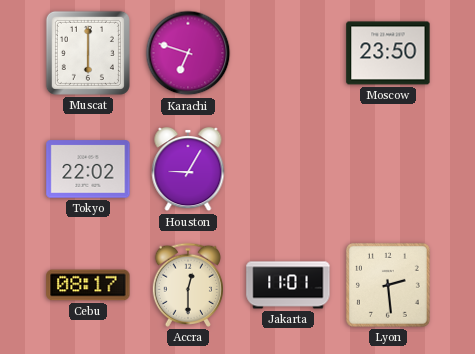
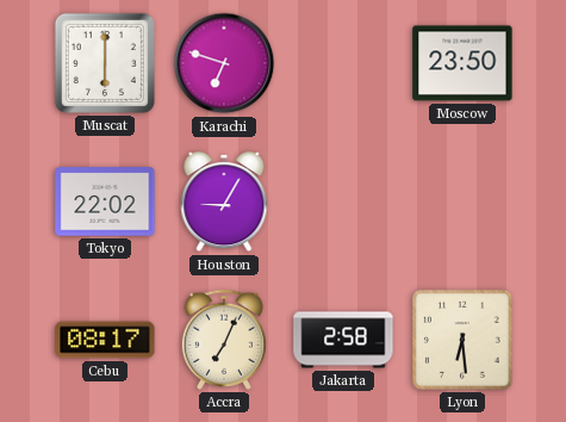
Accra: 12:30 -> 7:04 (223, 340)
Jakarta: 11:01 -> 2:58 (343, 340)
Lyon: 2:29 -> 6:29 (462, 340)
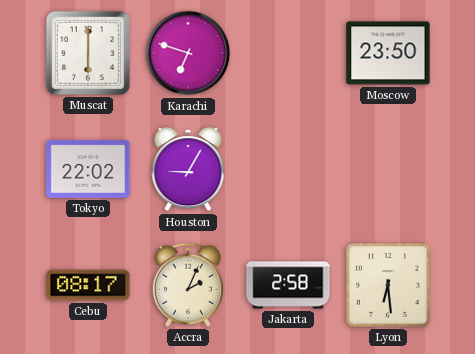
Accra: 7:04 -> 2:04 (187, 285)
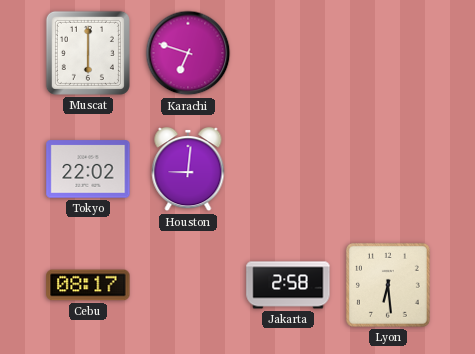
Moscow: 23:50 -> none (388, 53)
Houston: 9:05 -> 9:01 (188, 170)
Accra: 2:04 -> none (187, 285)
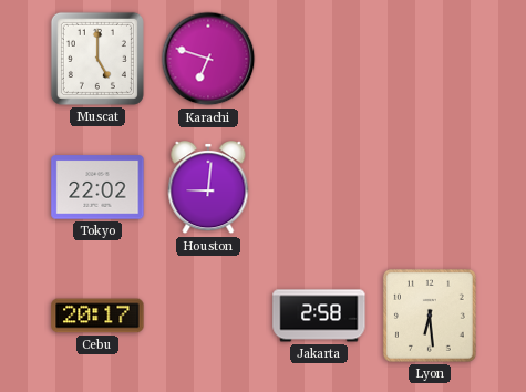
Muscat: 6:00 -> 5:00 (97, 59)
Cebu: 08:17 -> 20:17 (97, 316)
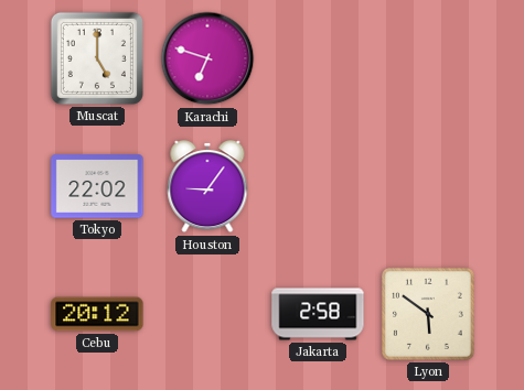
Houston: 9:01 -> 9:06 (207, 187)
Cebu: 20:17 -> 20:12 (97, 314)
Lyon: 6:29 -> 5:51 (428, 314)
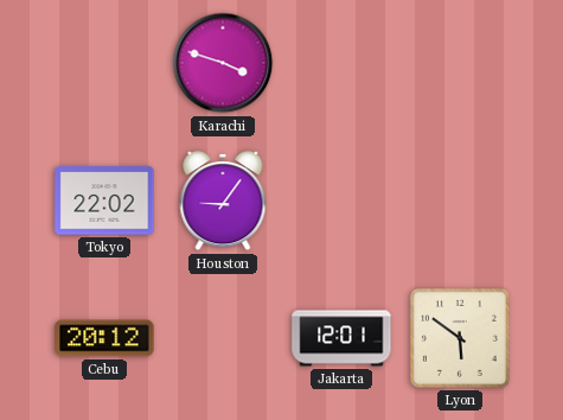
Muscat: 5:00 -> none (97, 58)
Karachi: 6:48 -> 3:48 (223, 63)
Jakarta: 2:58 -> 12:01 (341, 338)
